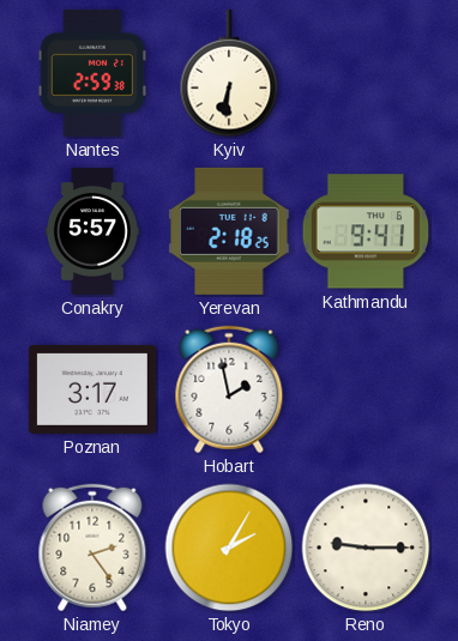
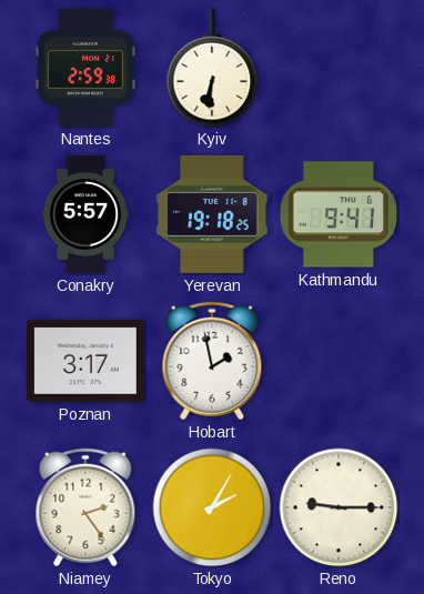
Yerevan: 2:18 -> 19:18 (212, 214)
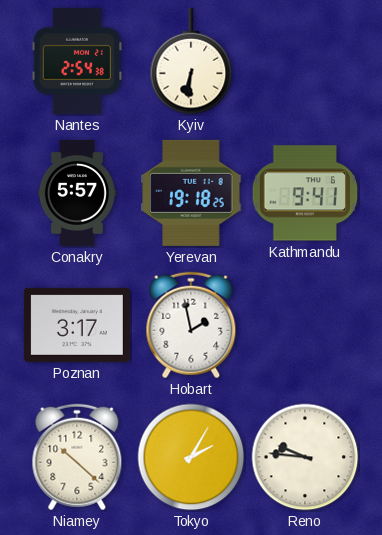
Nantes: 2:59 -> 2:54 (77, 61)
Niamey: 2:24 -> 10:22 (77, 457)
Reno: 9:15 -> 9:46 (305, 457)
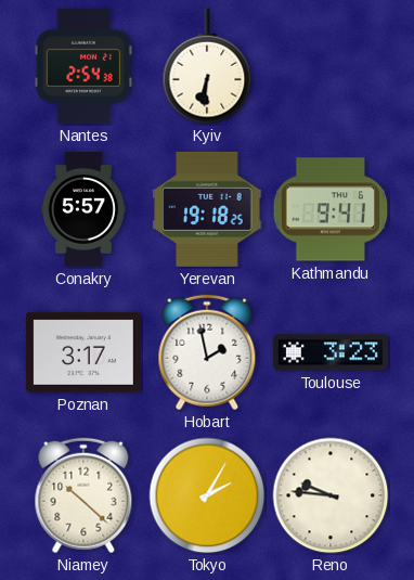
Toulouse: none -> 3:23 (331, 352)
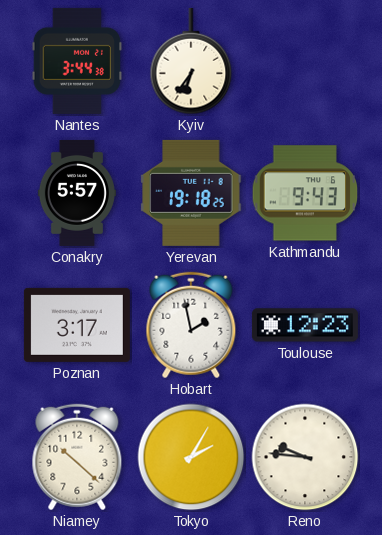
Nantes: 2:54 -> 3:44 (77, 61)
Kyiv: 6:31 -> 6:36 (191, 61)
Kathmandu: 9:41 -> 9:43 (305, 193)
Toulouse: 3:23 -> 12:23 (305, 325)
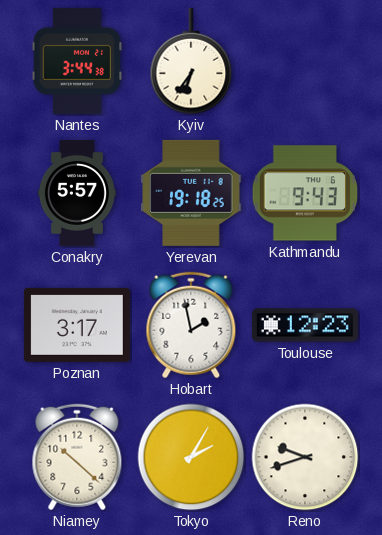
Reno: 9:46 -> 9:42 (305, 457)
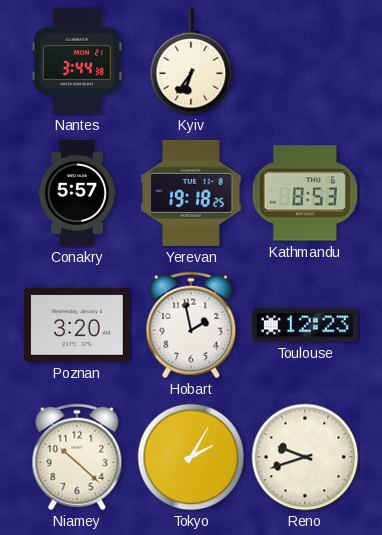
Kathmandu: 9:43 -> 8:53 (305, 193)
Poznan: 3:17 -> 3:20 (77, 325)
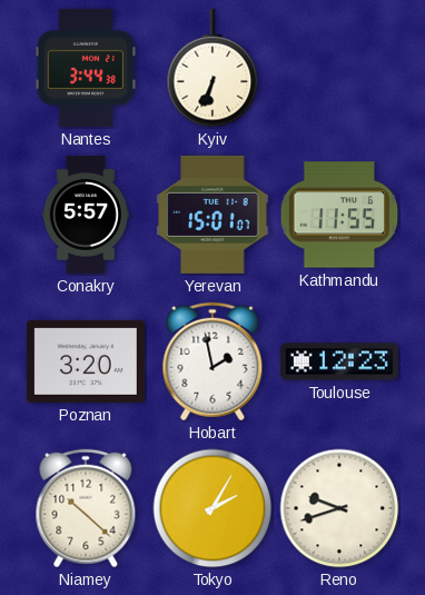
Kyiv: 6:36 -> 6:34 (212, 68)
Yerevan: 19:18 -> 15:01 (212, 215)
Kathmandu: 8:53 -> 11:55 (339, 215)
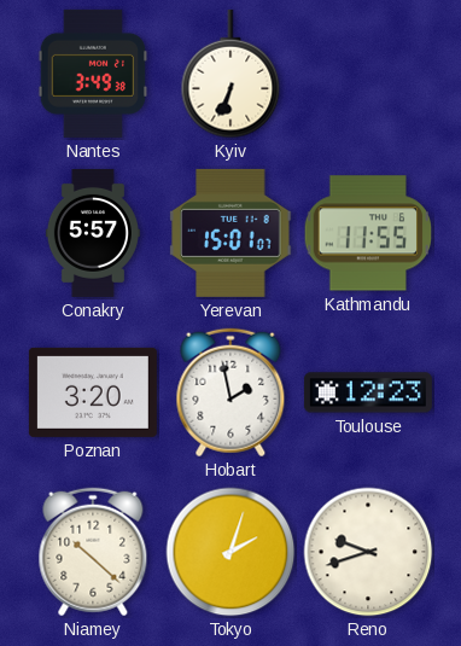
Nantes: 3:44 -> 3:49 (93, 74)
Tokyo: 2:05 -> 2:03 (230, 552)
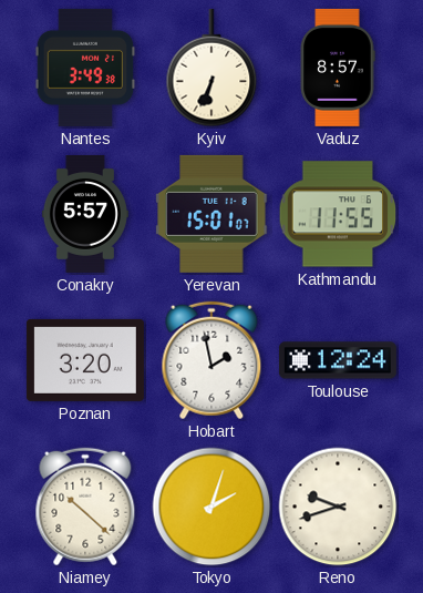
Vaduz: none -> 8:57 (338, 68)
Toulouse: 12:23 -> 12:24 (338, 360)
